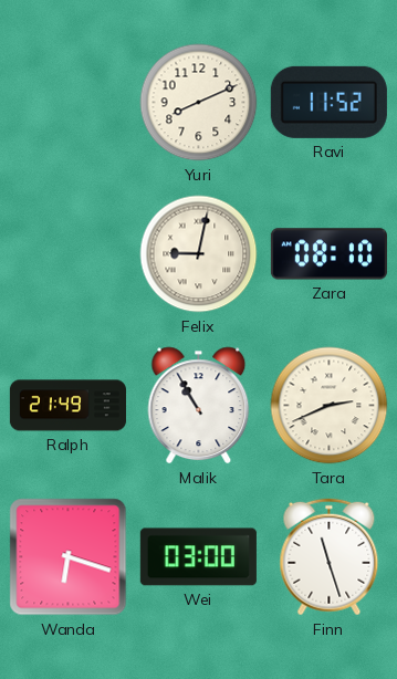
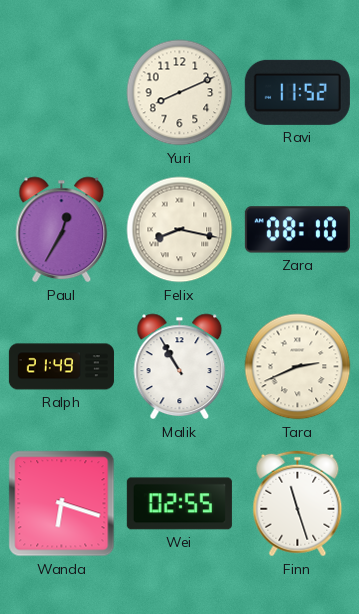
Paul: none -> 12:35 (62, 230)
Felix: 9:02 -> 8:17 (180, 230)
Wei: 03:00 -> 02:55 (179, 504)
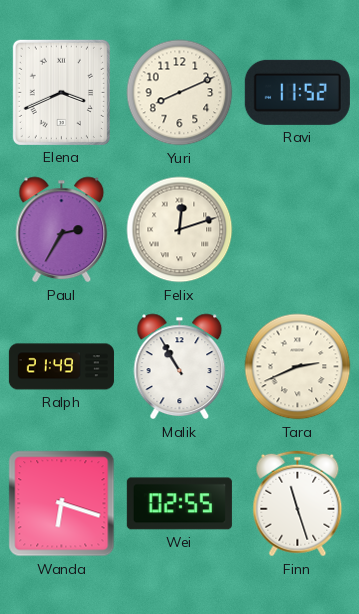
Elena: none -> 3:41 (61, 92)
Paul: 12:35 -> 2:35 (62, 230)
Felix: 8:17 -> 12:12 (180, 230)
Zara: 08:10 -> none (297, 230)
